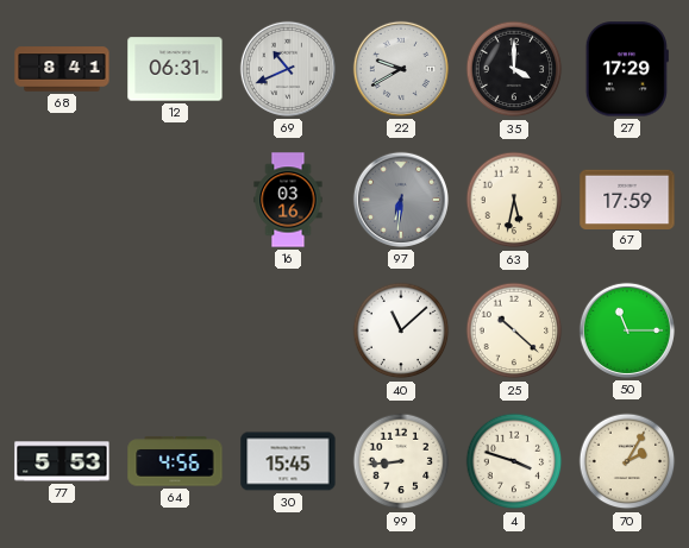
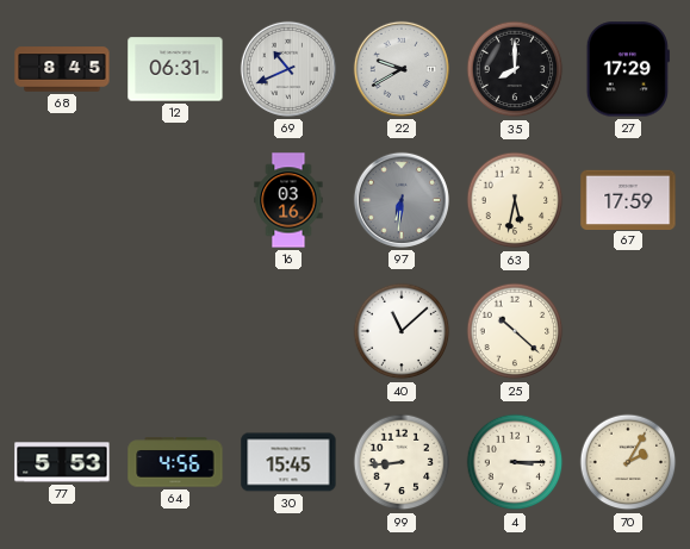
68: 8:41 -> 8:45 (62, 69)
35: 4:00 -> 8:00 (515, 69)
50: 11:15 -> none (627, 330)
4: 3:48 -> 3:15 (515, 462)
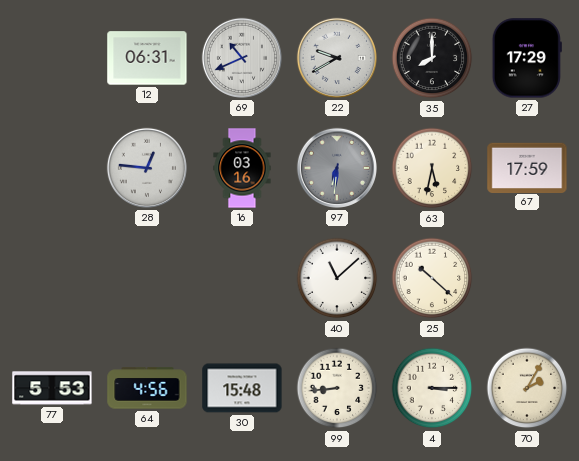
68: 8:45 -> none (62, 69)
28: none -> 12:46 (147, 168)
30: 15:45 -> 15:48 (242, 388)
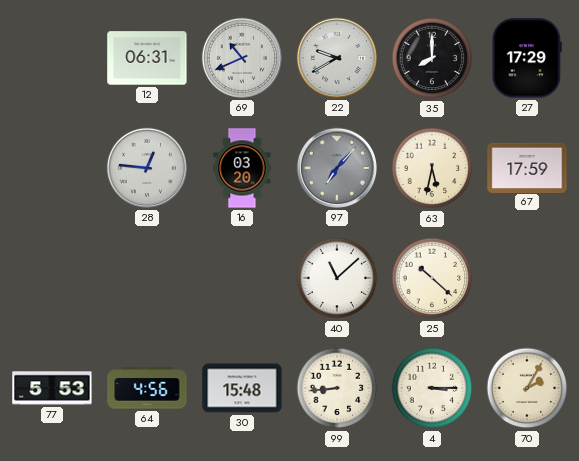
16: 03:16 -> 03:20 (242, 168)
97: 6:31 -> 7:07 (337, 168)
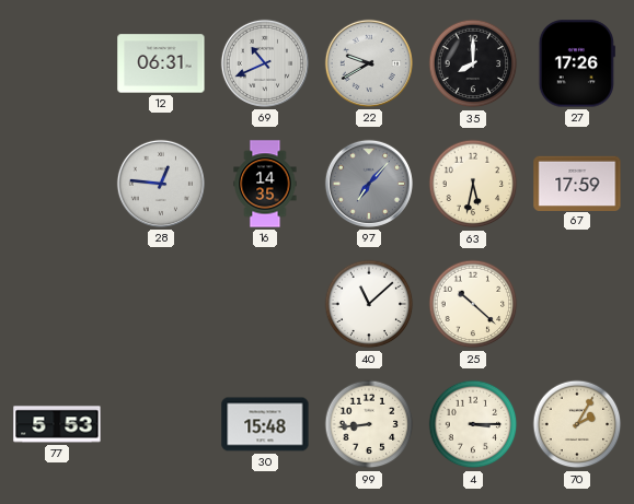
27: 17:29 -> 17:26 (577, 63)
16: 03:20 -> 14:35 (265, 184)
64: 4:56 -> none (147, 388)
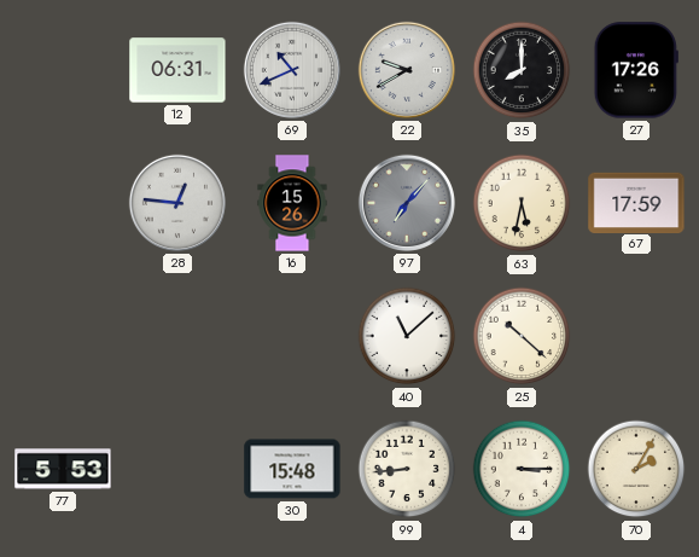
16: 14:35 -> 15:26 (292, 203)
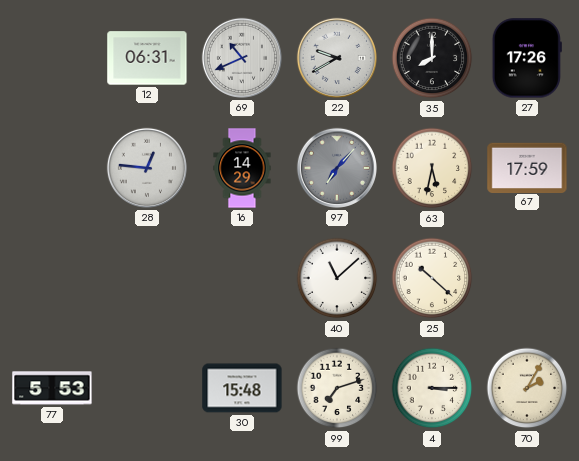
16: 15:26 -> 14:29 (242, 168)
99: 8:44 -> 7:12 (337, 388)
